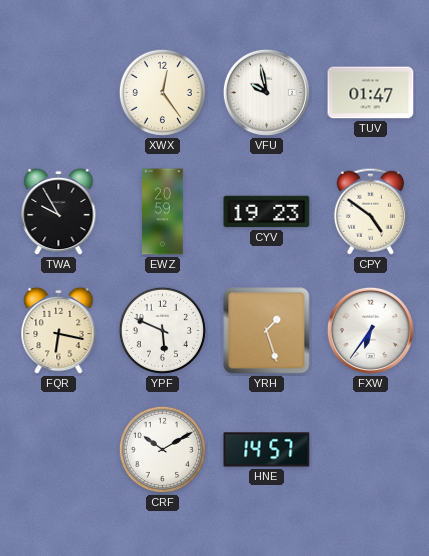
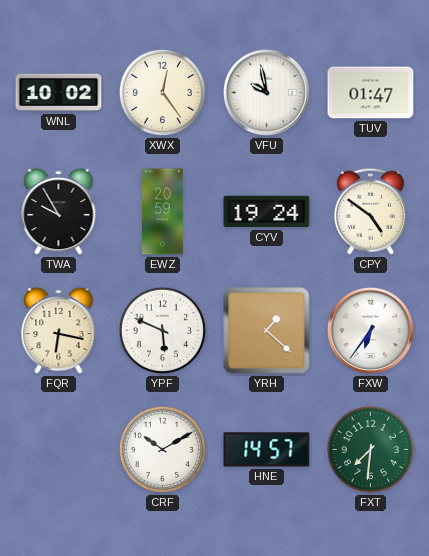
WNL: none -> 10:02 (59, 93)
CYV: 19:23 -> 19:24 (267, 212)
YRH: 1:27 -> 1:22 (267, 331)
FXT: none -> 7:31 (370, 449)
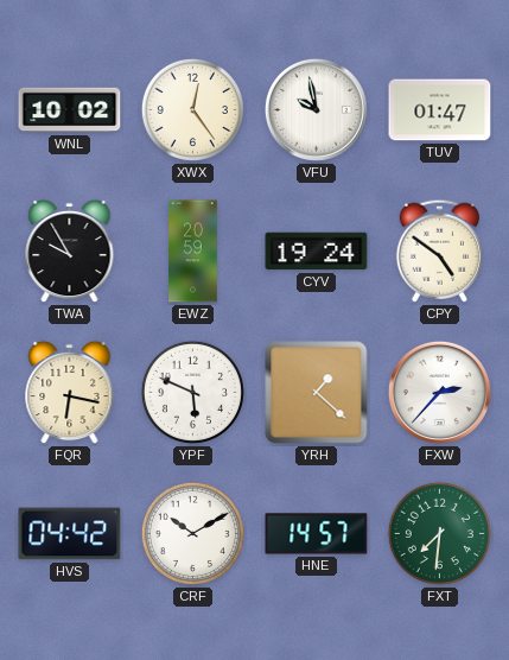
FXW: 6:36 -> 2:37 (439, 392)
HVS: none -> 04:42 (70, 534)
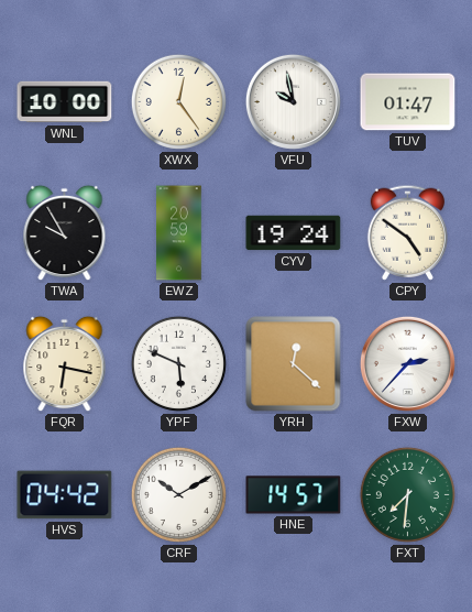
WNL: 10:02 -> 10:00 (65, 102)
YRH: 1:22 -> 12:22 (294, 364)
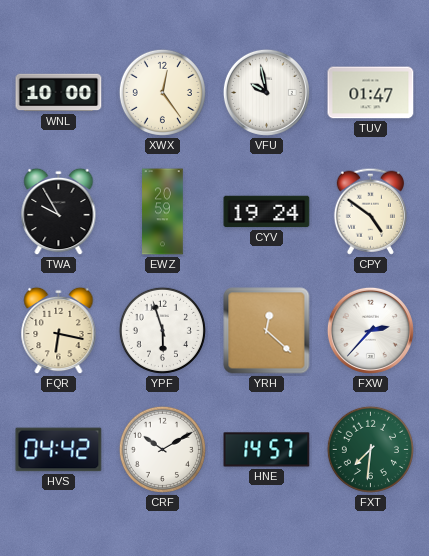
YPF: 5:49 -> 5:57 (162, 330)
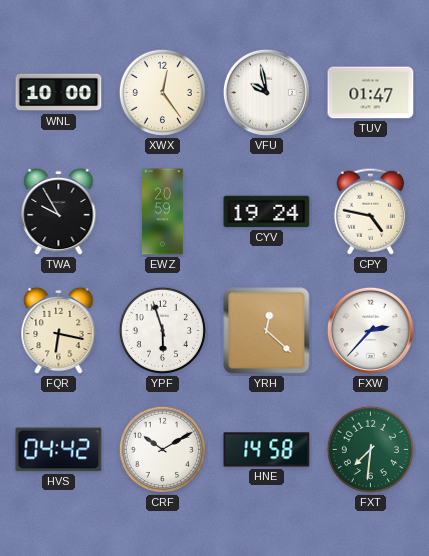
CPY: 4:51 -> 4:47 (370, 211)
HNE: 14:57 -> 14:58 (267, 450)
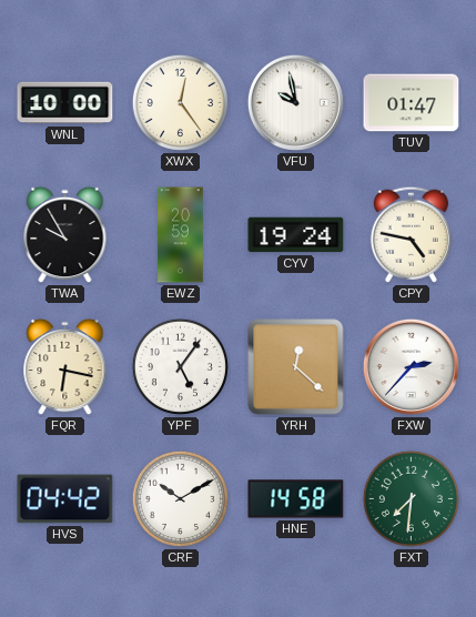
YPF: 5:57 -> 5:06 (180, 366)
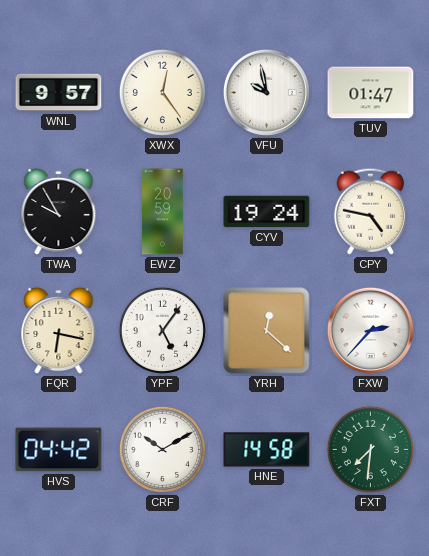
WNL: 10:00 -> 9:57 (59, 93)
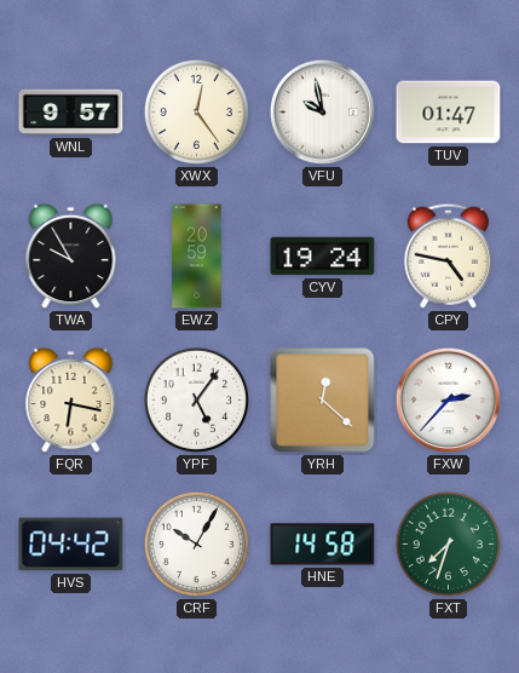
CRF: 10:10 -> 10:05 (196, 543)
FXT: 7:31 -> 7:33 (448, 543)
